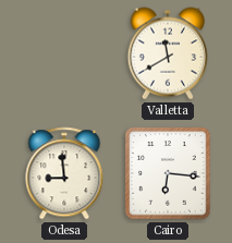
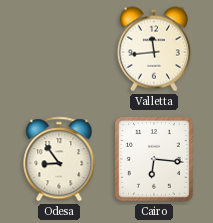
Valletta: 11:40 -> 11:44 (154, 49)
Odesa: 8:59 -> 8:54 (59, 159)
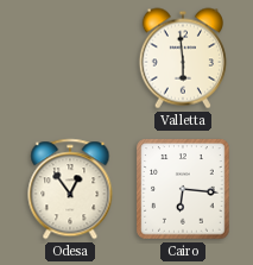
Valletta: 11:44 -> 5:59 (183, 58)
Odesa: 8:54 -> 12:54 (70, 189)
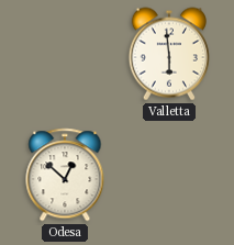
Odesa: 12:54 -> 12:52 (65, 175)
Cairo: 6:16 -> none (183, 189)
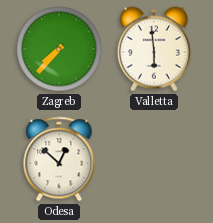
Zagreb: none -> 7:37 (59, 49)
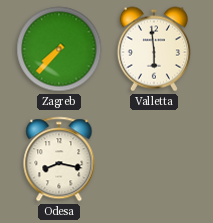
Odesa: 12:52 -> 8:17 (59, 159)
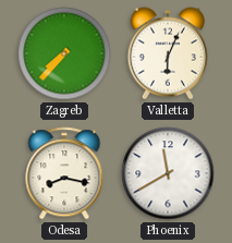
Valletta: 5:59 -> 6:04 (168, 53)
Phoenix: none -> 11:40 (168, 173)
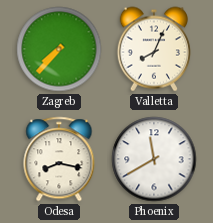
Valletta: 6:04 -> 8:04 (154, 49)
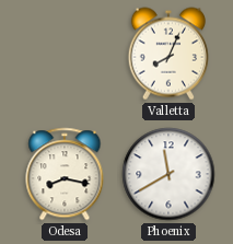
Zagreb: 7:37 -> none (59, 49)
